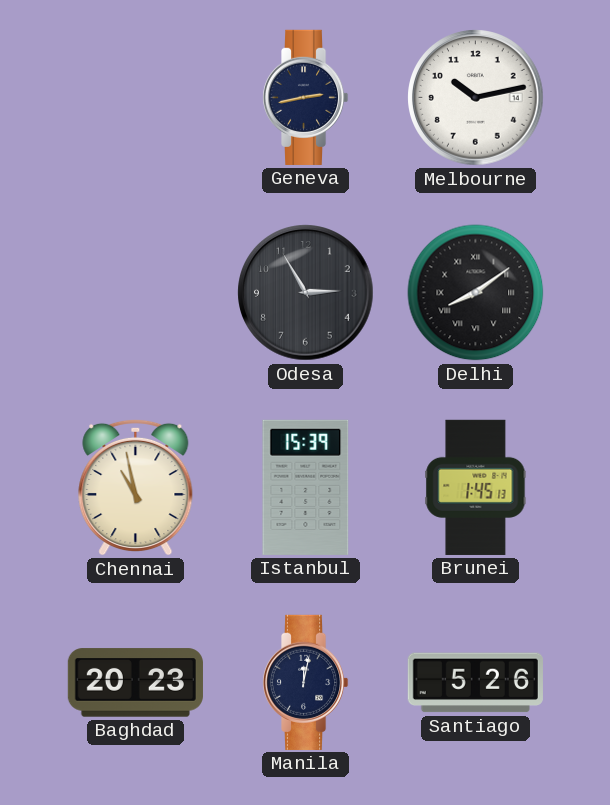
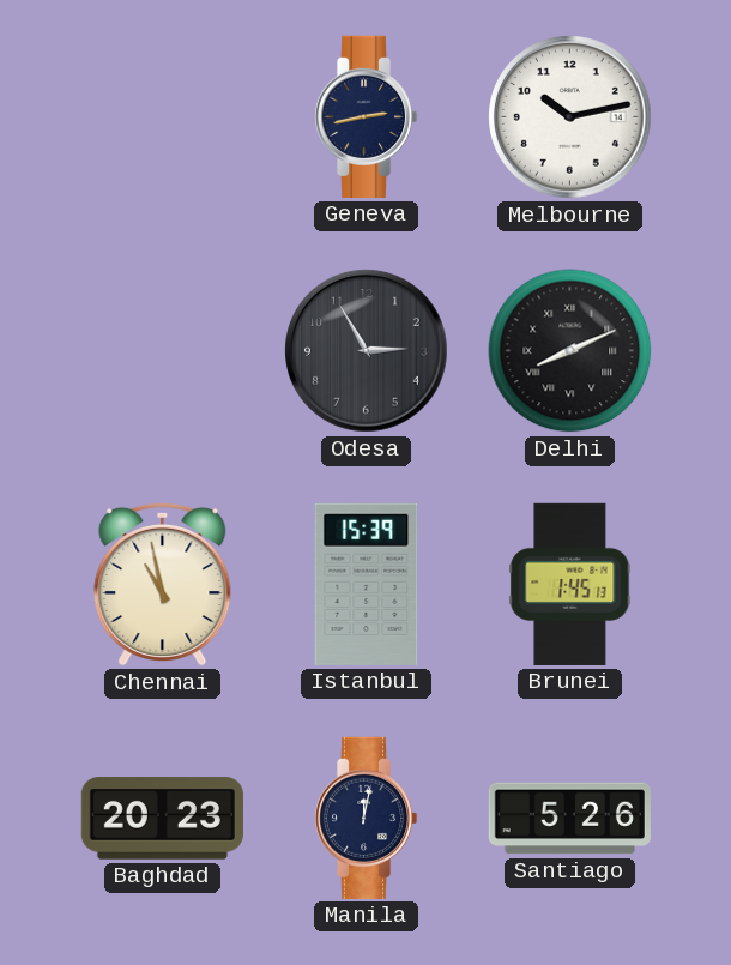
Delhi: 8:09 -> 8:11 (570, 351)
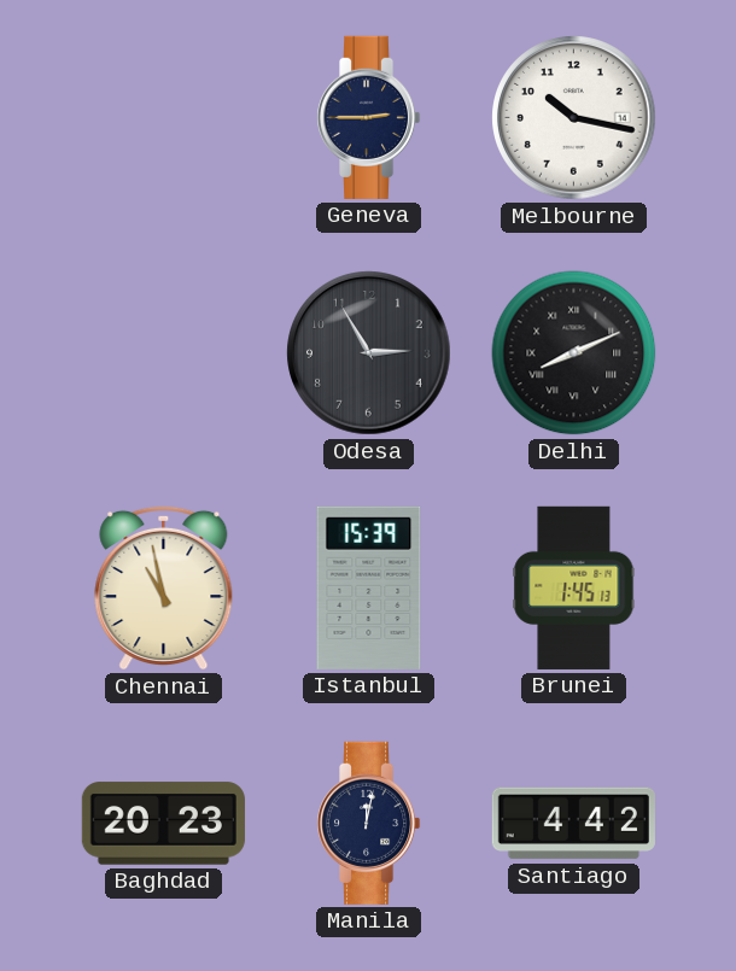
Geneva: 2:43 -> 2:45 (368, 117)
Melbourne: 10:13 -> 10:17 (574, 118)
Santiago: 5:26 -> 4:42 (573, 824)
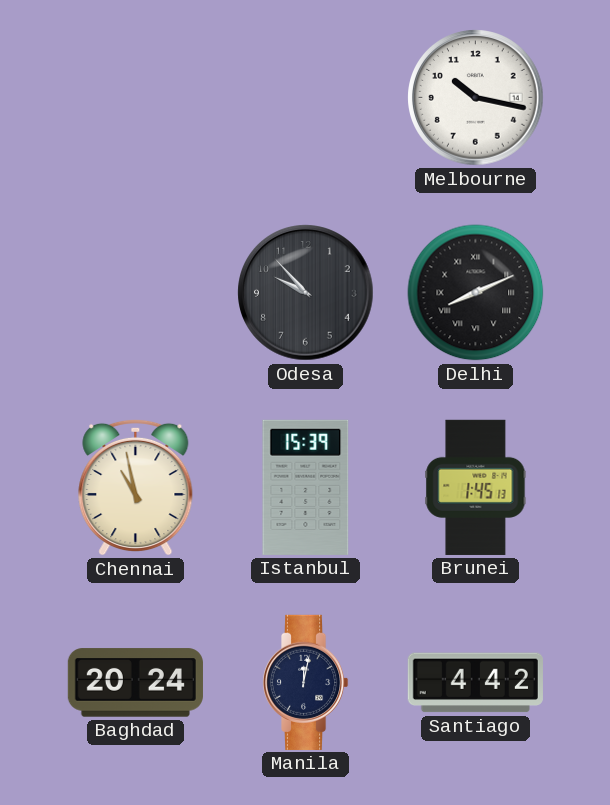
Geneva: 2:45 -> none (368, 117)
Odesa: 2:55 -> 9:53 (306, 293)
Baghdad: 20:23 -> 20:24 (135, 683)
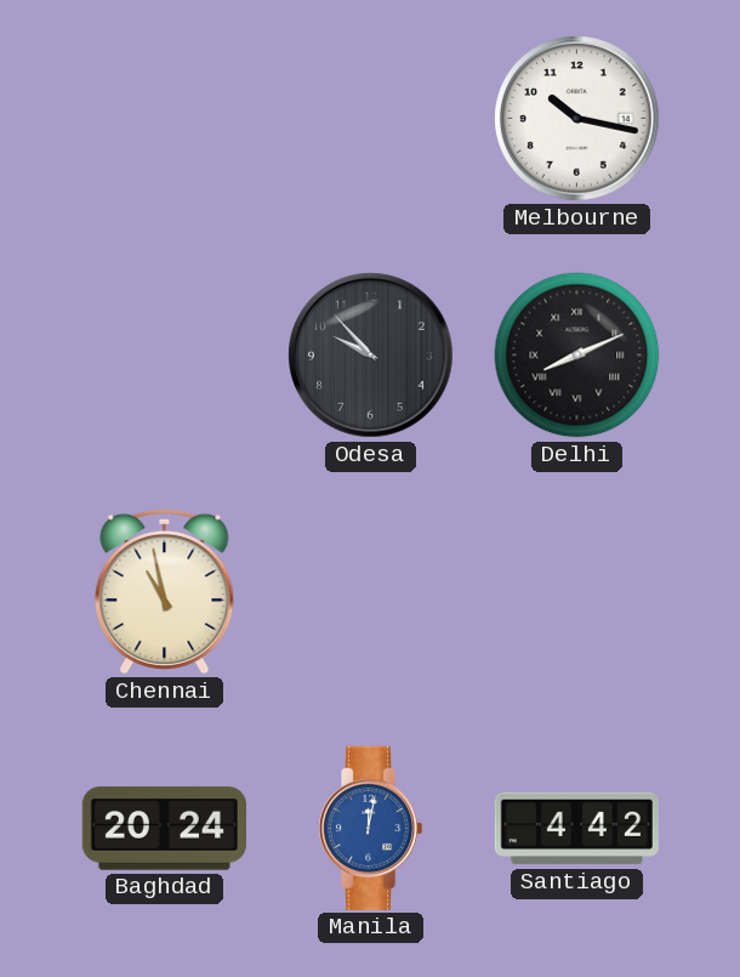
Istanbul: 15:39 -> none (306, 487)
Brunei: 1:45 -> none (476, 487)
Manila dial: navy -> blue (370, 828)
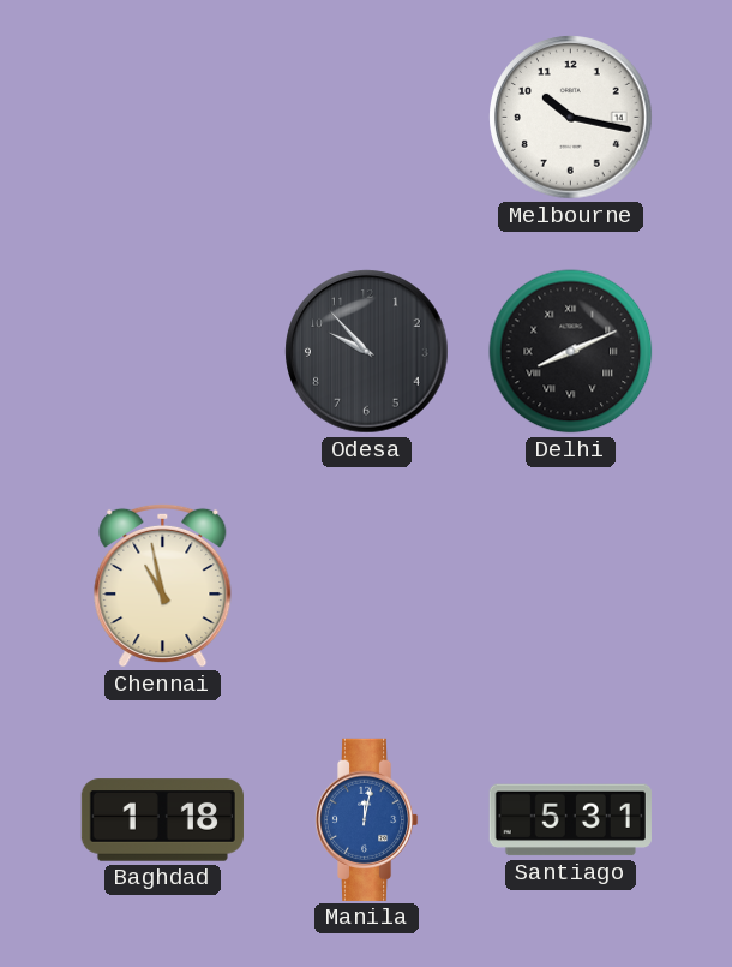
Baghdad: 20:24 -> 1:18 (162, 820)
Santiago: 4:42 -> 5:31 (570, 820)
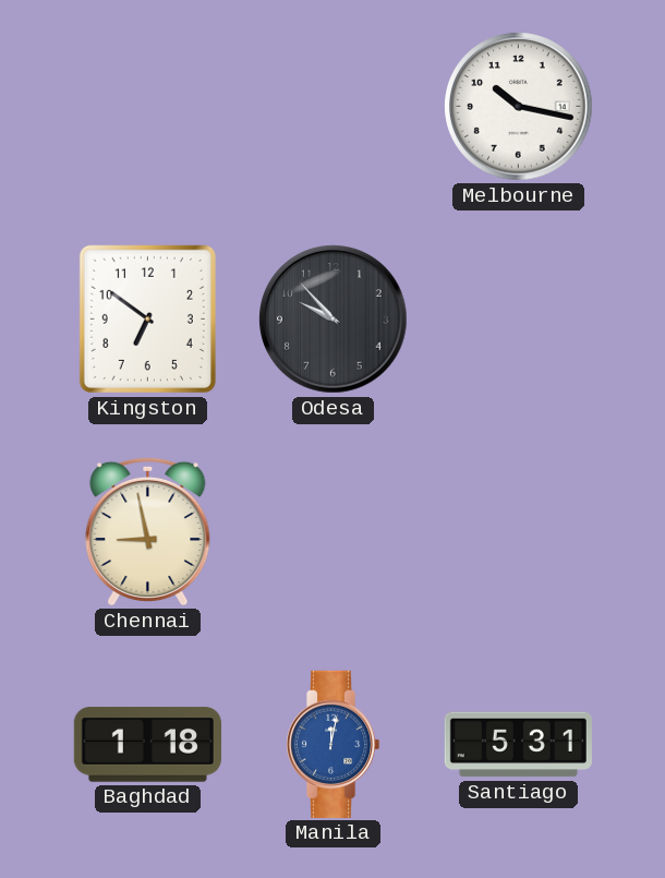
Kingston: none -> 6:51 (147, 318)
Delhi: 8:11 -> none (571, 352)
Chennai: 10:58 -> 8:58 (148, 531)
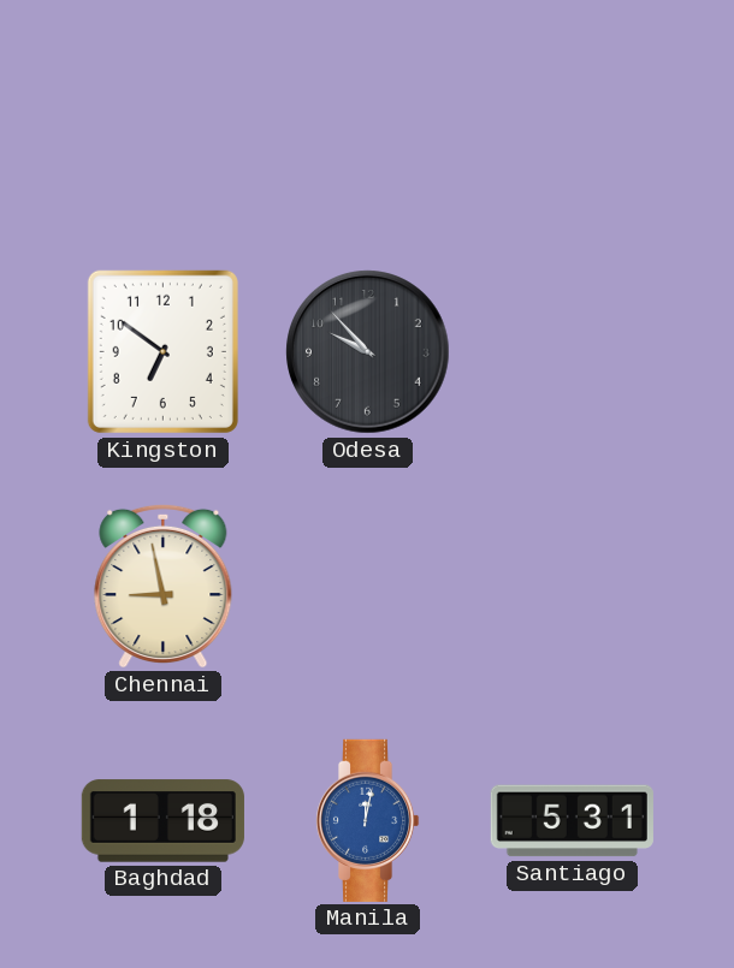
Melbourne: 10:17 -> none (519, 107)
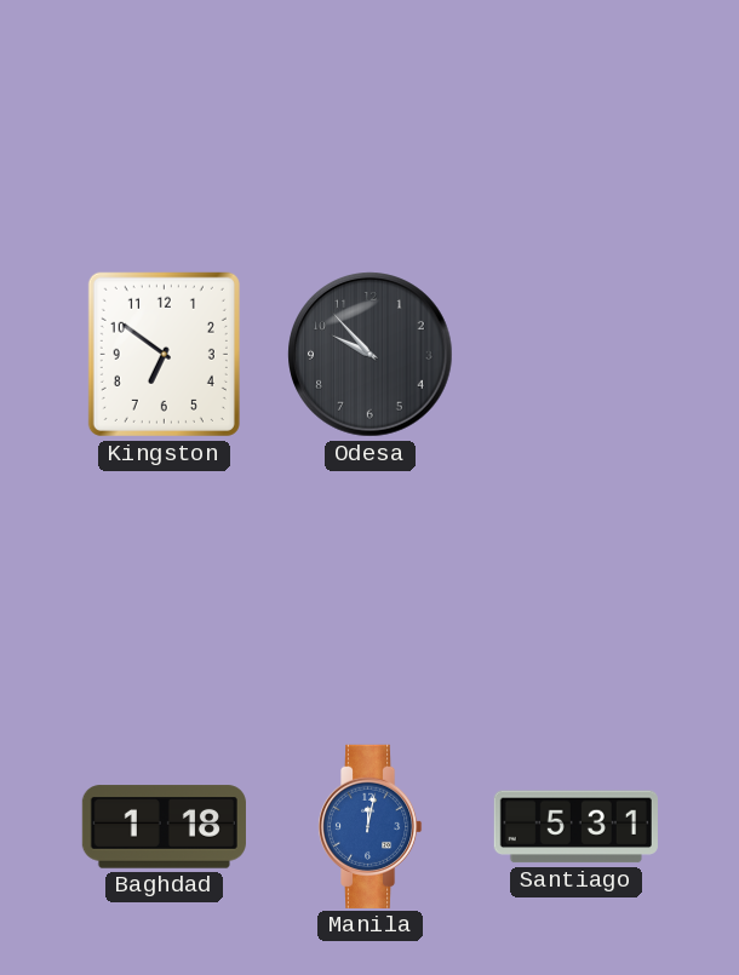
Chennai: 8:58 -> none (164, 586)
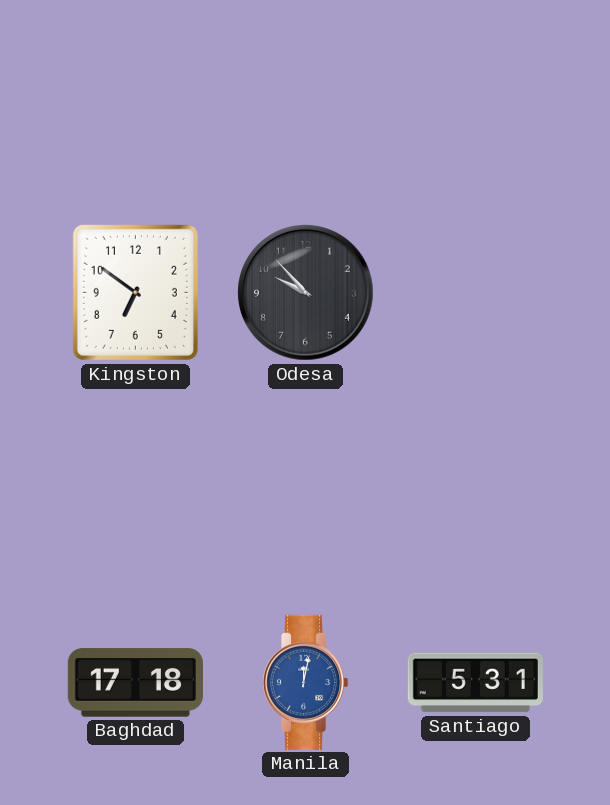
Baghdad: 1:18 -> 17:18 (135, 683)
